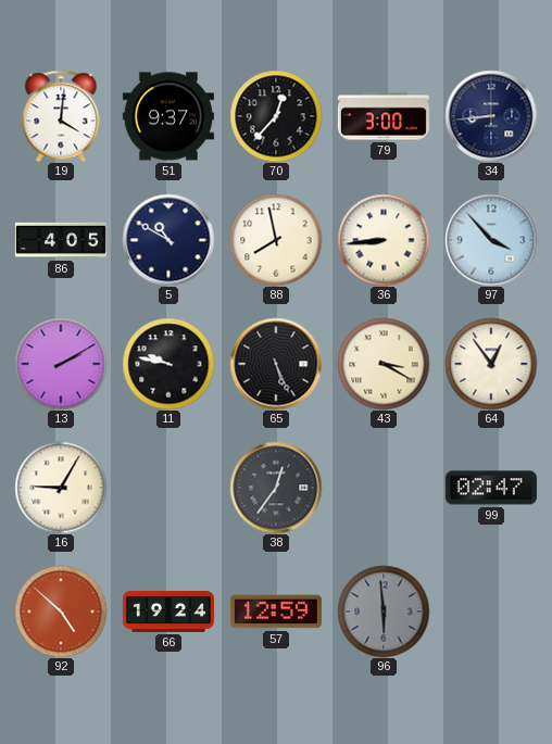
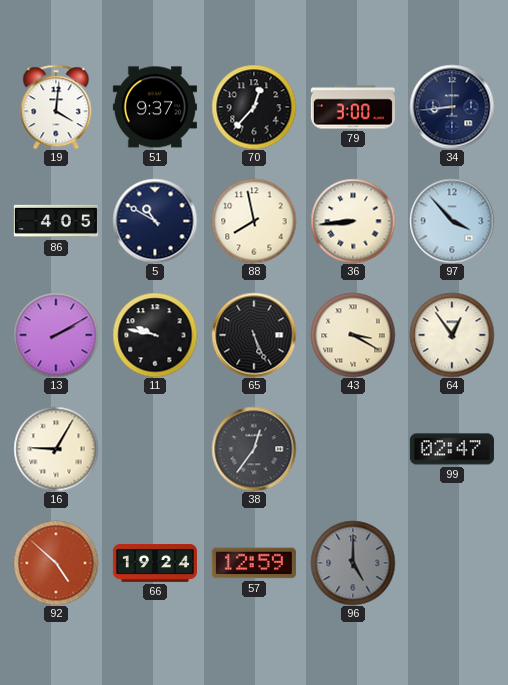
96: 5:59 -> 5:00 (353, 563)
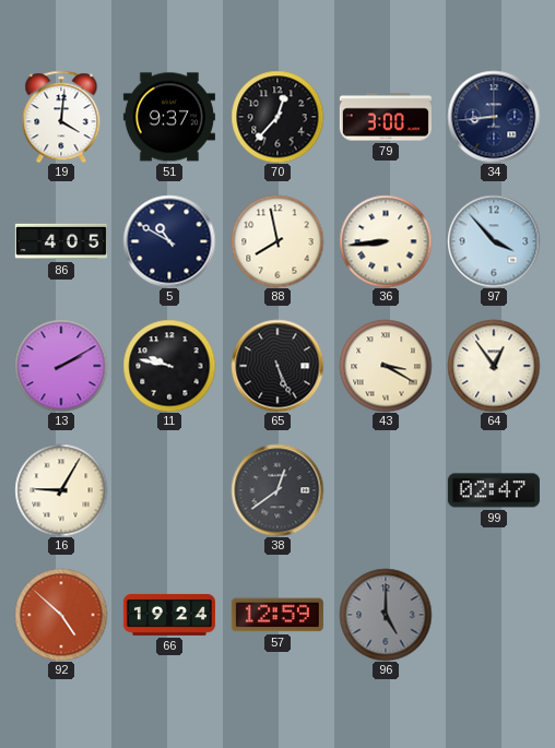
38: 12:36 -> 12:39 (277, 490)
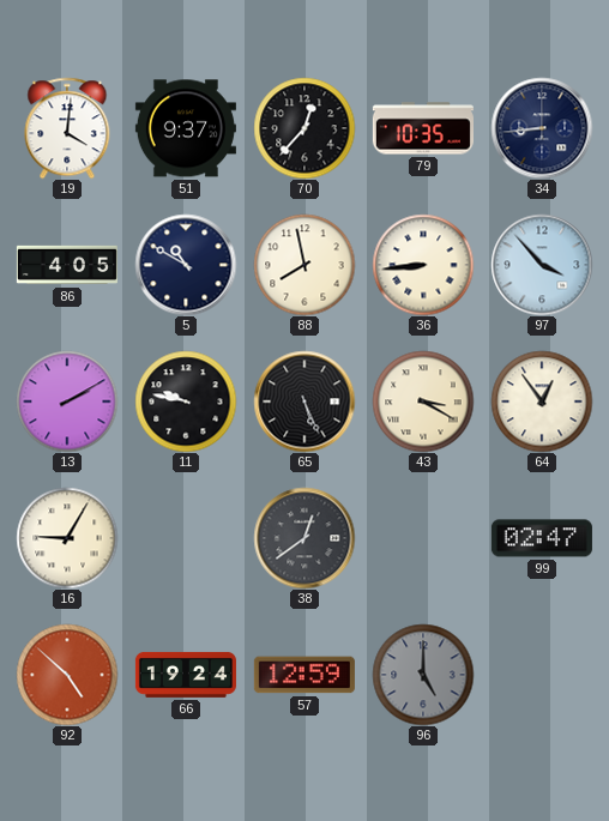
79: 3:00 -> 10:35 (423, 128)
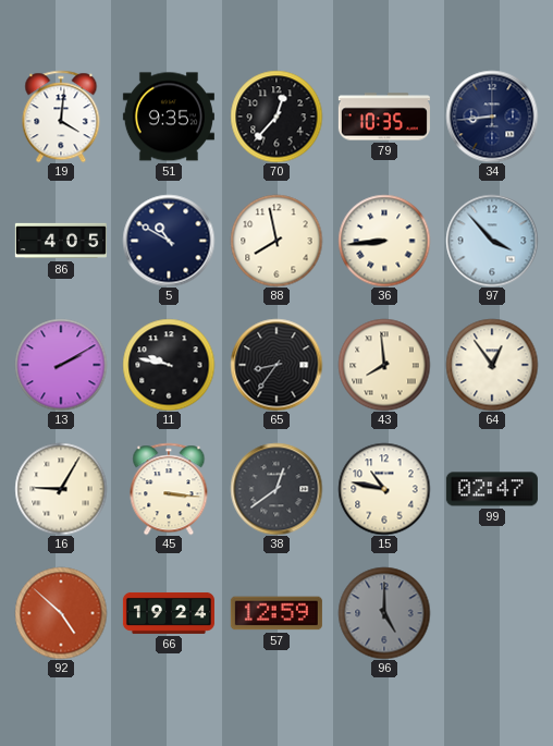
51: 9:37 -> 9:35 (169, 117)
65: 5:26 -> 8:36 (276, 365)
43: 3:20 -> 7:59 (384, 365)
45: none -> 3:16 (169, 489)
15: none -> 10:47 (384, 489)
